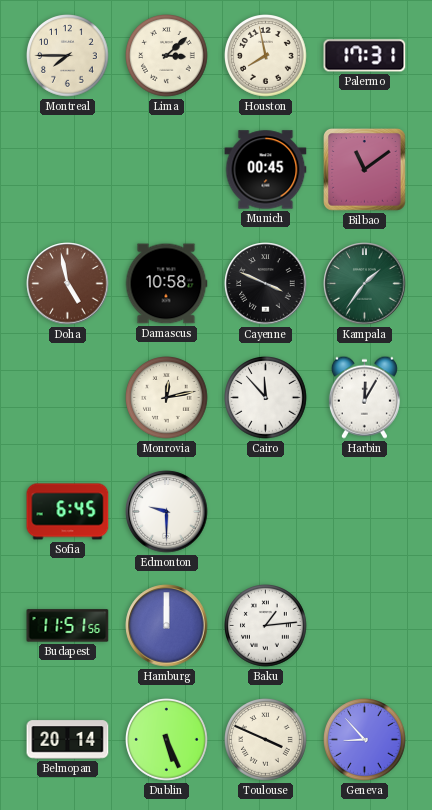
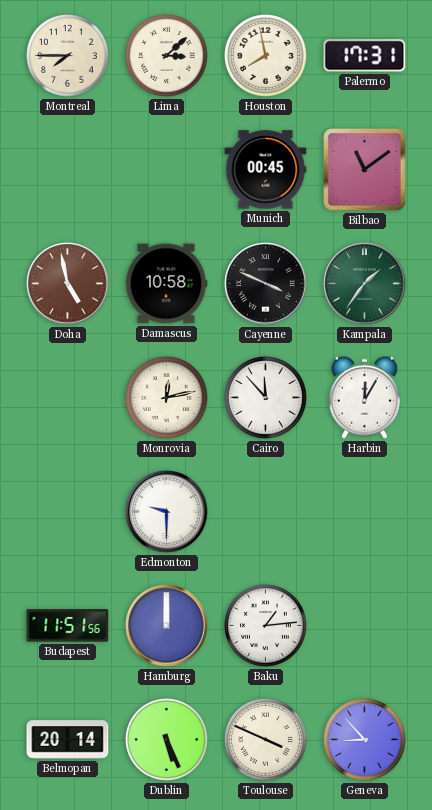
Sofia: 6:45 -> none (68, 512)
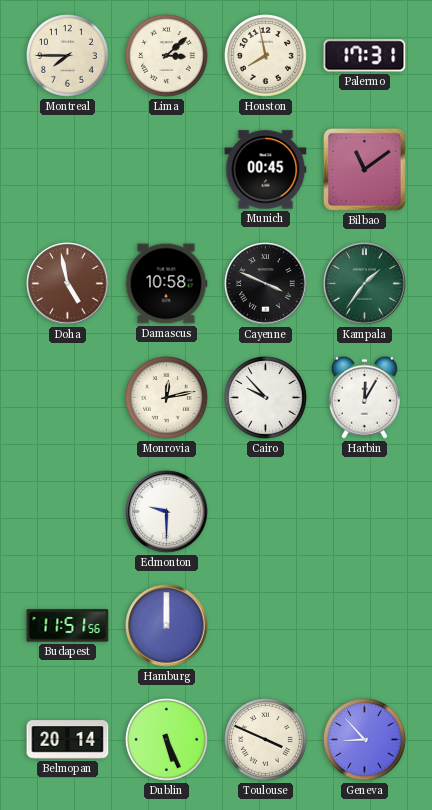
Cairo: 11:53 -> 9:53 (266, 398)
Baku: 1:14 -> none (266, 626)
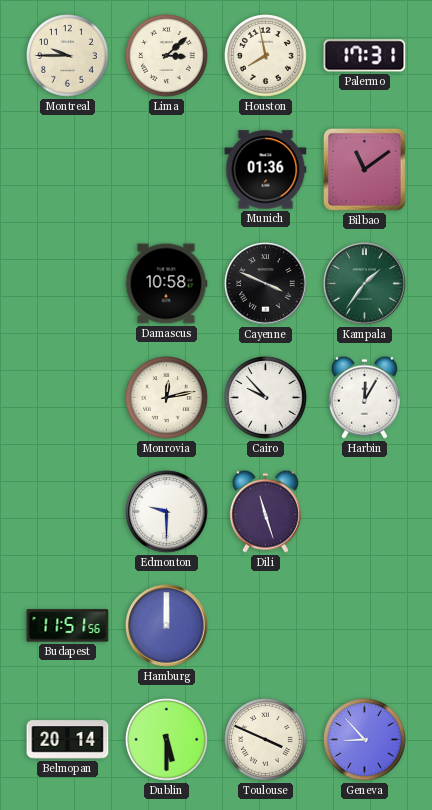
Montreal: 7:45 -> 9:45 (68, 56)
Munich: 00:45 -> 01:36 (266, 170)
Doha: 4:58 -> none (68, 284)
Dili: none -> 11:27 (265, 511)
Dublin: 5:26 -> 5:30 (167, 740)
